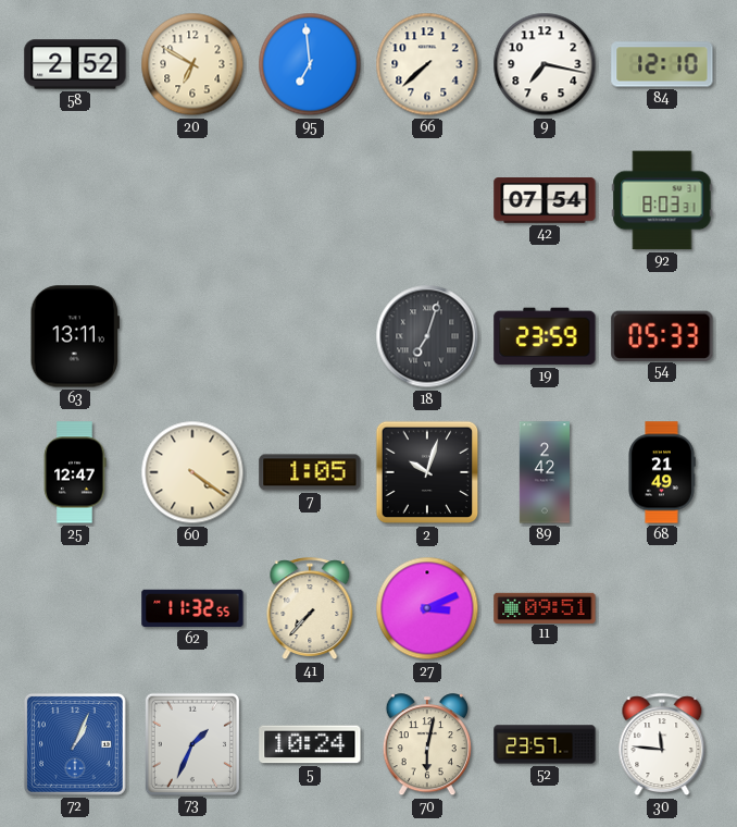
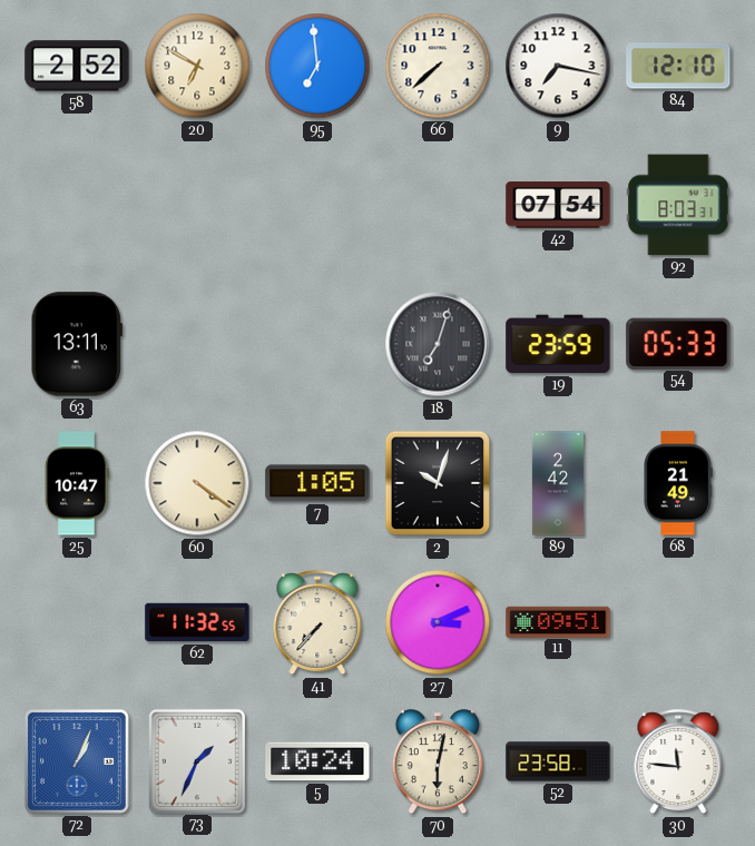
25: 12:47 -> 10:47 (77, 483)
52: 23:57 -> 23:58 (558, 761)
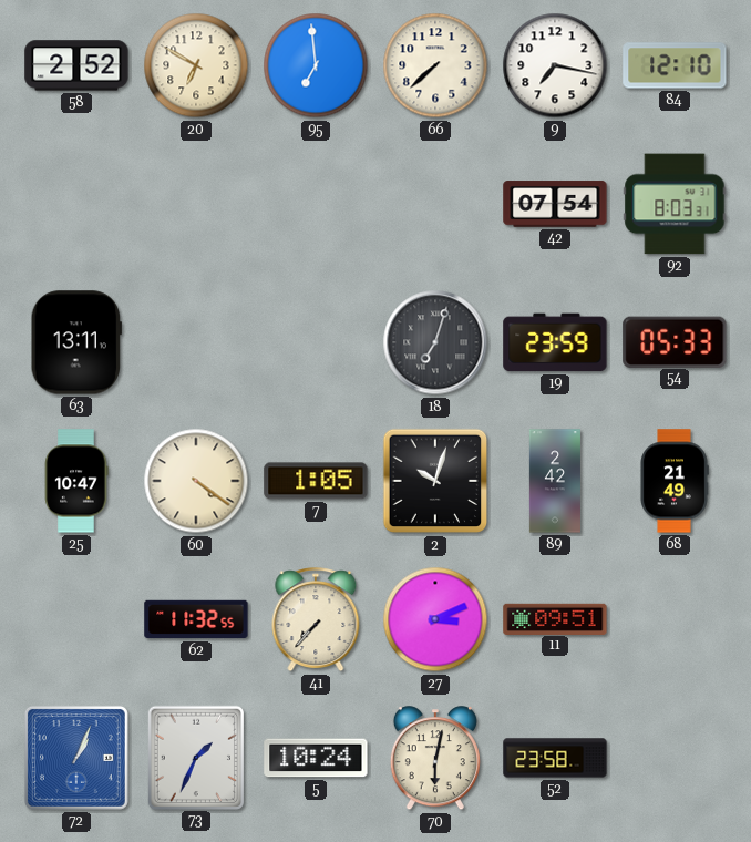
30: 11:46 -> none (678, 763)
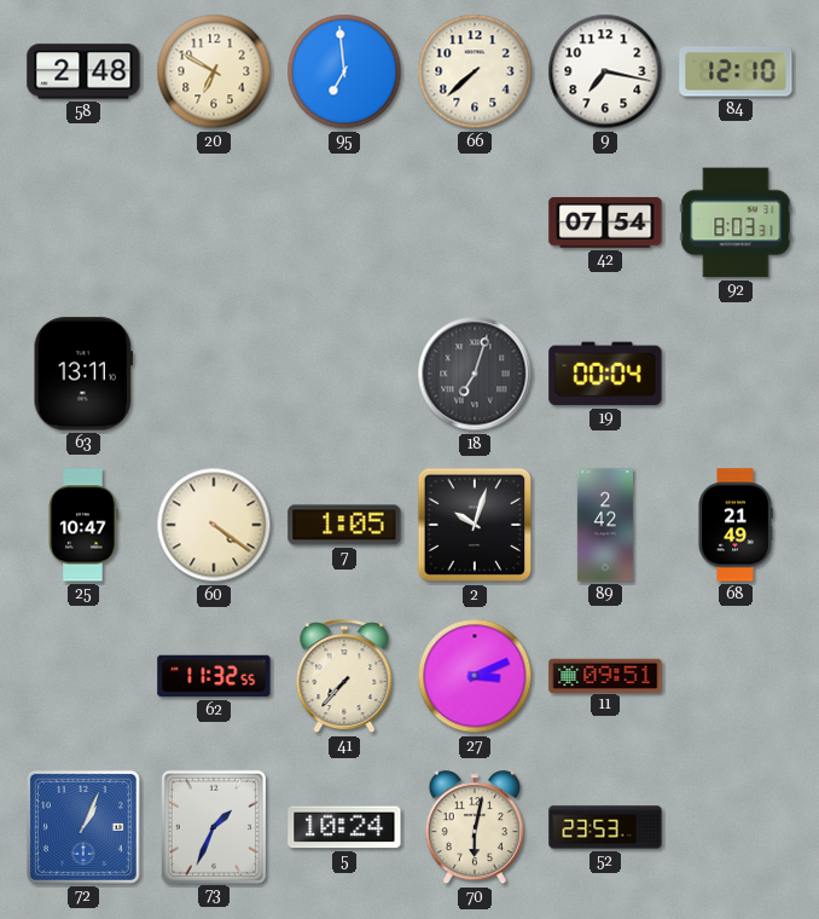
58: 2:52 -> 2:48 (83, 71)
19: 23:59 -> 00:04 (605, 374)
54: 05:33 -> none (675, 341)
52: 23:58 -> 23:53 (605, 827)
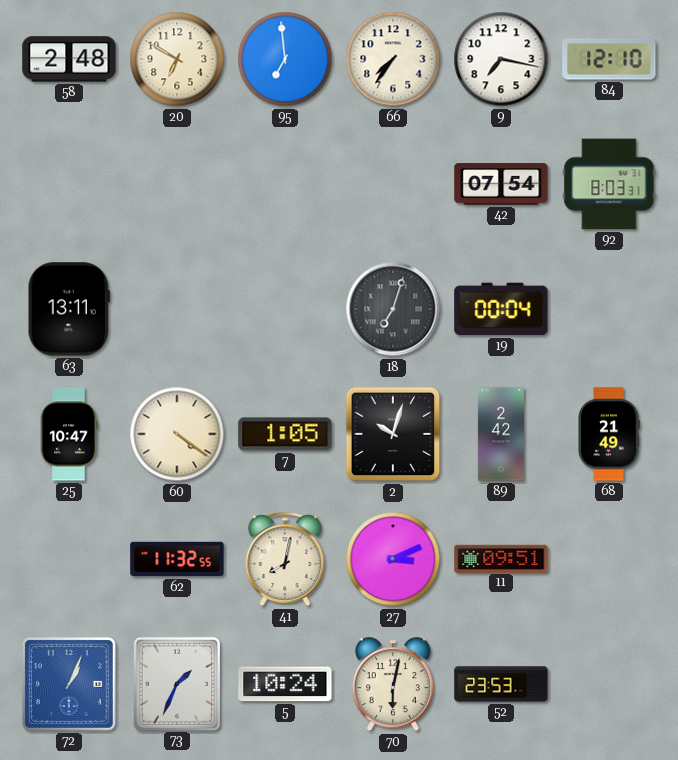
66: 7:38 -> 7:36 (393, 59)
41: 7:37 -> 8:02 (285, 560)
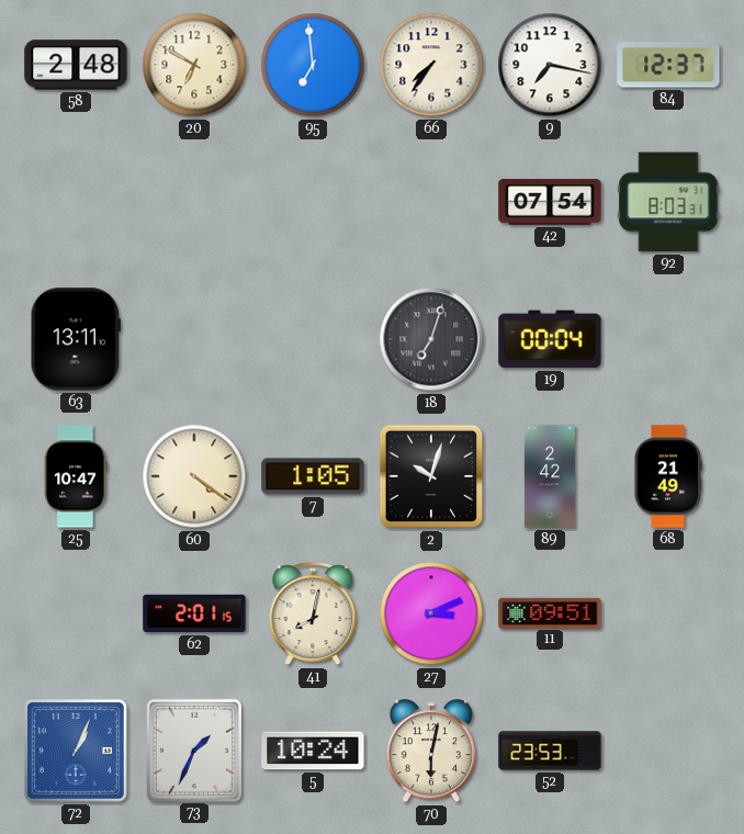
84: 12:10 -> 12:37 (668, 65)
62: 11:32 -> 2:01 (194, 613)
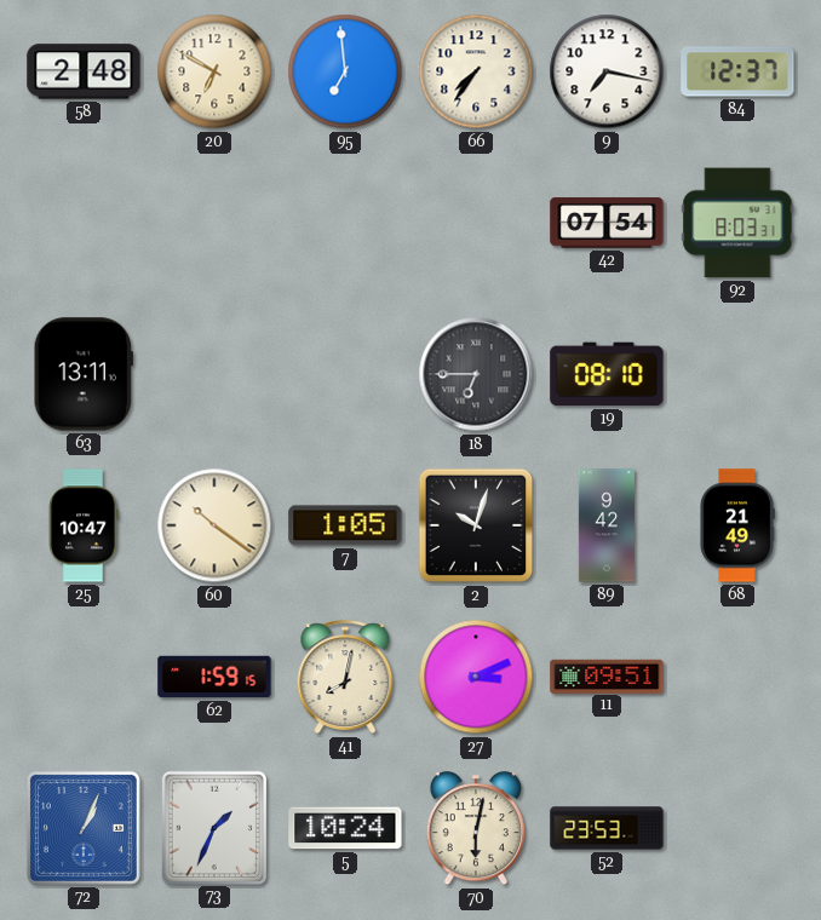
18: 7:03 -> 6:45 (476, 374)
19: 00:04 -> 08:10 (607, 374)
60: 4:21 -> 10:21 (214, 525)
89: 2:42 -> 9:42 (607, 525)
62: 2:01 -> 1:59 (214, 677)
